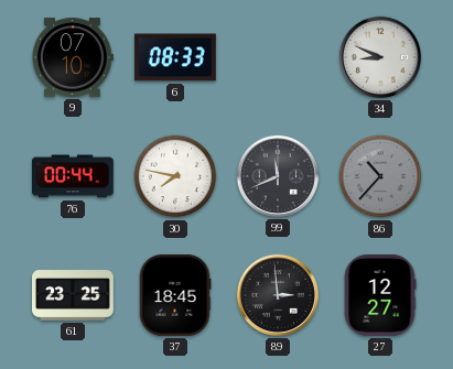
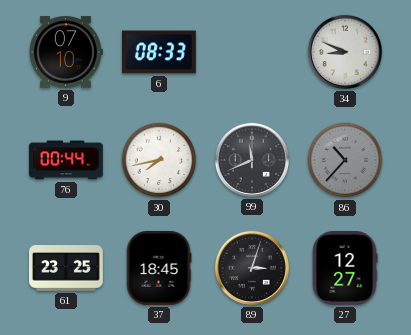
30: 7:47 -> 7:43 (159, 160)
89: 2:59 -> 3:03 (252, 268)
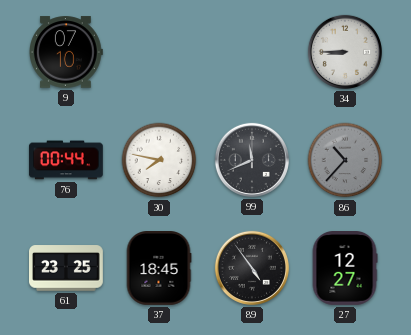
6: 08:33 -> none (159, 52)
34: 8:49 -> 8:45 (345, 52)
30: 7:43 -> 7:47 (159, 160)
89: 3:03 -> 4:54 (252, 268)
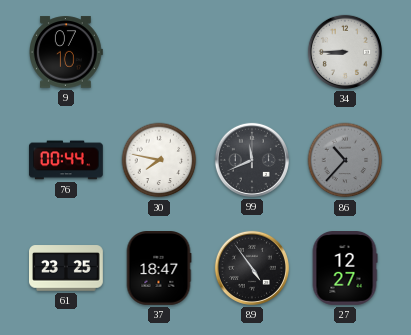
37: 18:45 -> 18:47 (159, 269)
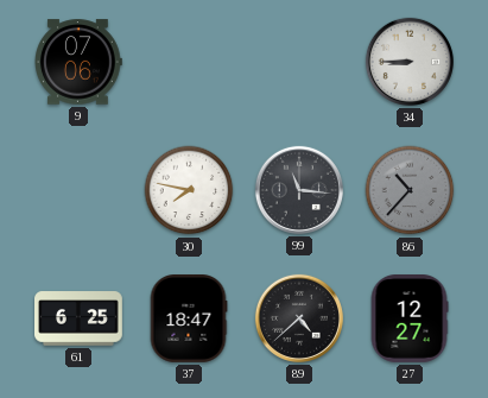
9: 07:10 -> 07:06 (78, 62)
76: 00:44 -> none (66, 160)
99: 11:41 -> 11:16 (299, 190)
61: 23:25 -> 6:25 (80, 318)
89: 4:54 -> 4:38 (299, 318)
